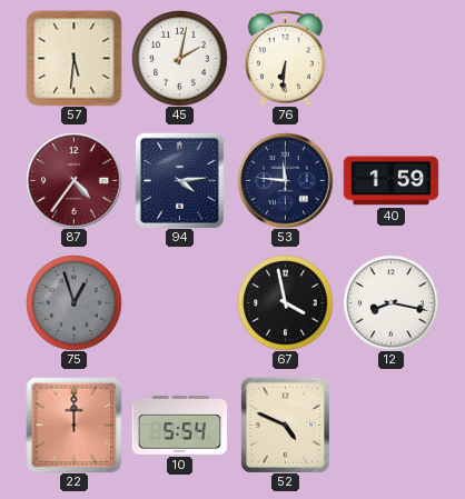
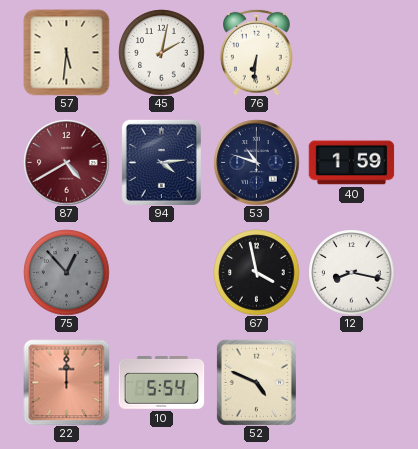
87: 4:36 -> 4:40 (66, 162)
53: 11:46 -> 10:48 (256, 162)
75: 12:57 -> 12:53 (66, 272)
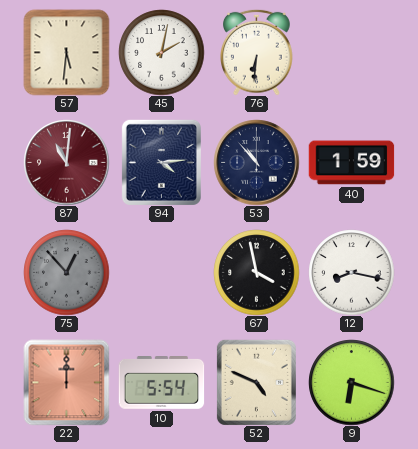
87: 4:40 -> 11:01 (66, 162)
53: 10:48 -> 10:53 (256, 162)
9: none -> 6:18 (351, 382)
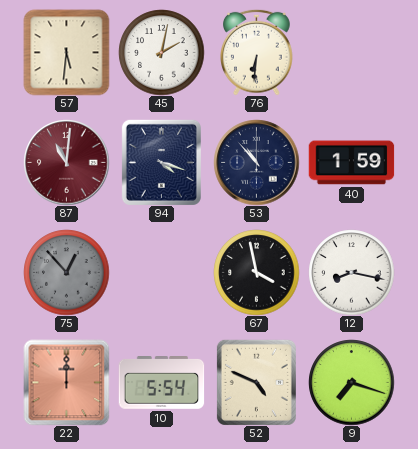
94: 4:14 -> 4:18 (161, 162)
9: 6:18 -> 7:18 (351, 382)
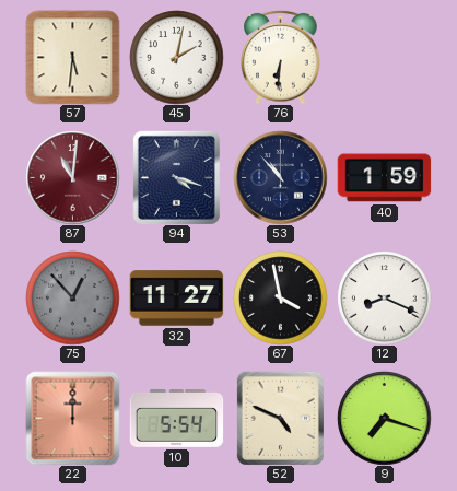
32: none -> 11:27 (176, 299)
12: 8:17 -> 8:19 (384, 297)
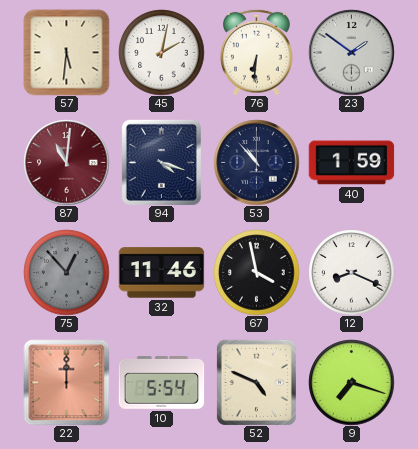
23: none -> 1:51 (351, 52)
32: 11:27 -> 11:46 (161, 273)
